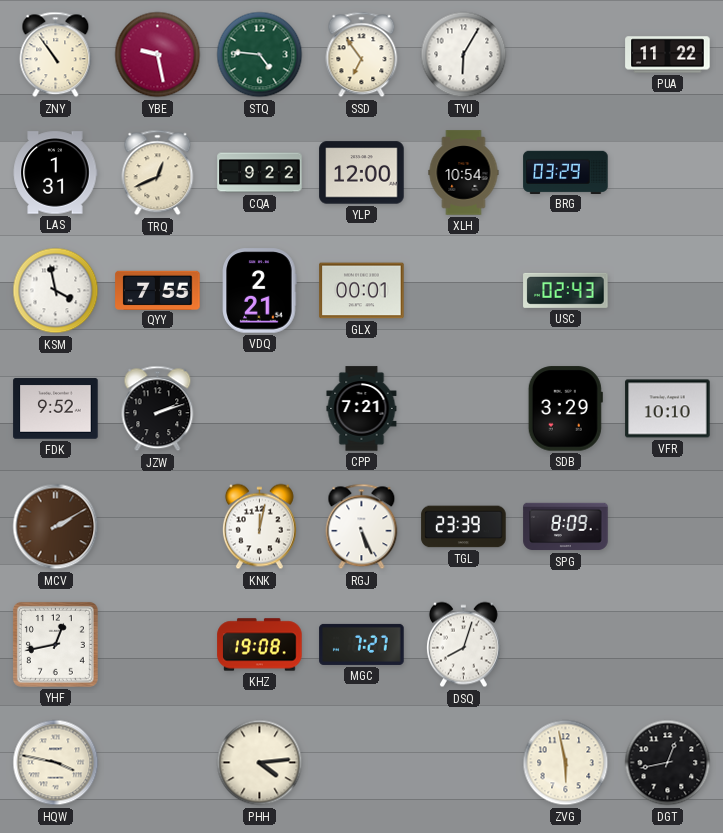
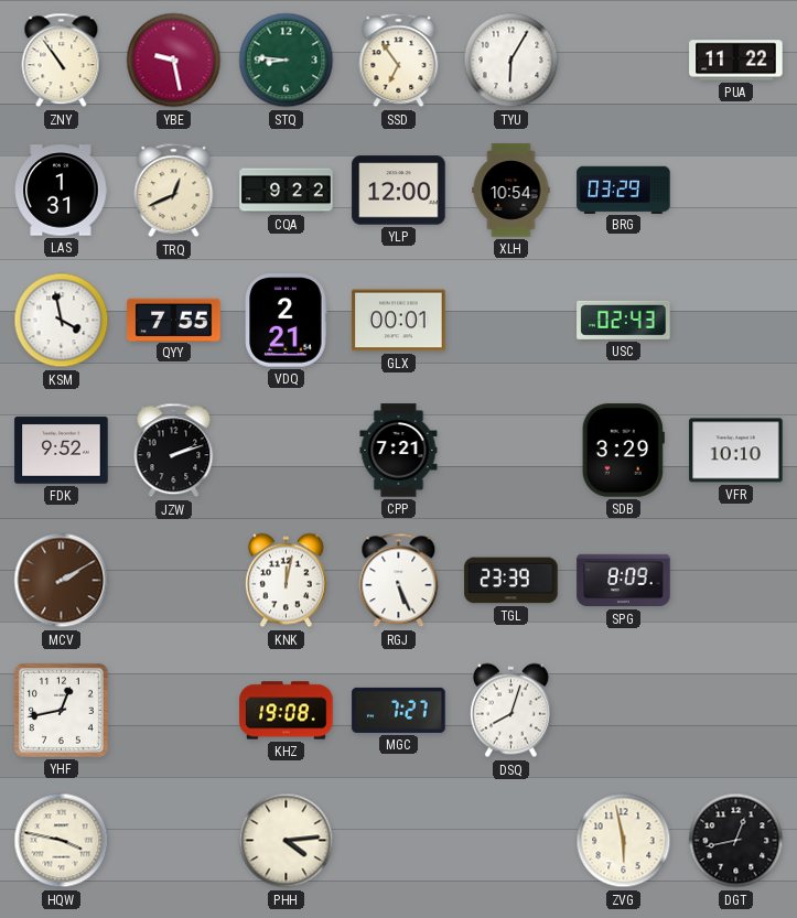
STQ: 4:46 -> 8:46 (287, 61)
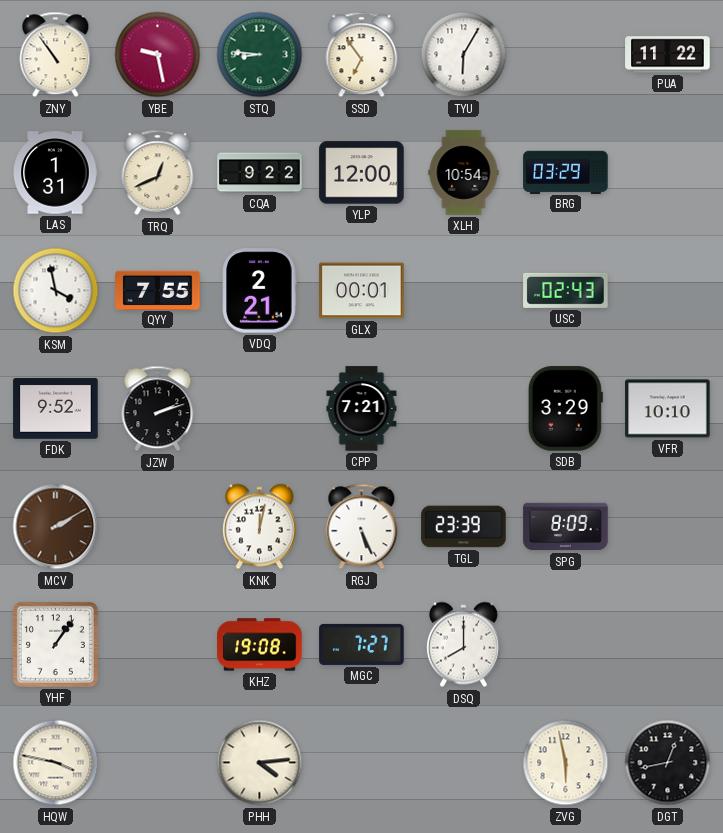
YHF: 12:43 -> 1:06 (55, 644)
DSQ: 8:03 -> 8:00 (463, 645)
